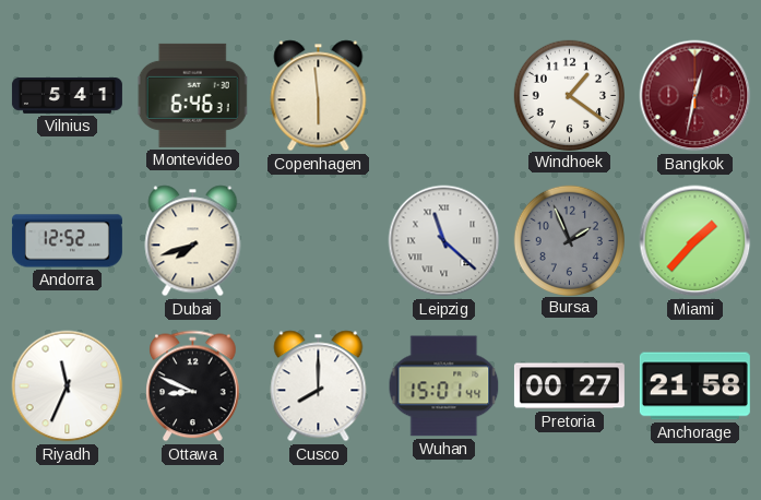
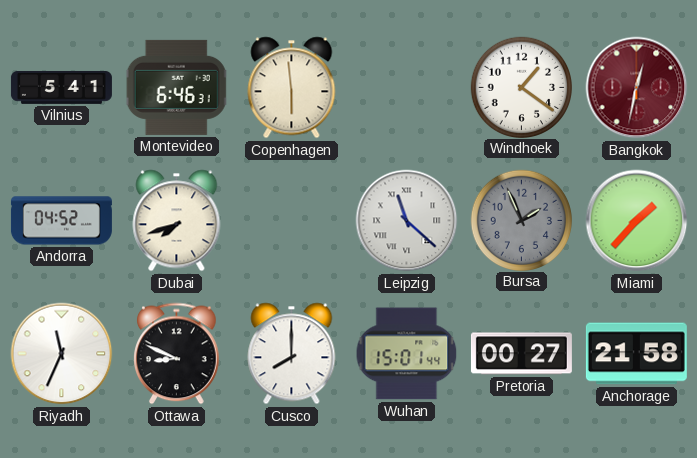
Andorra: 12:52 -> 04:52 (61, 221)
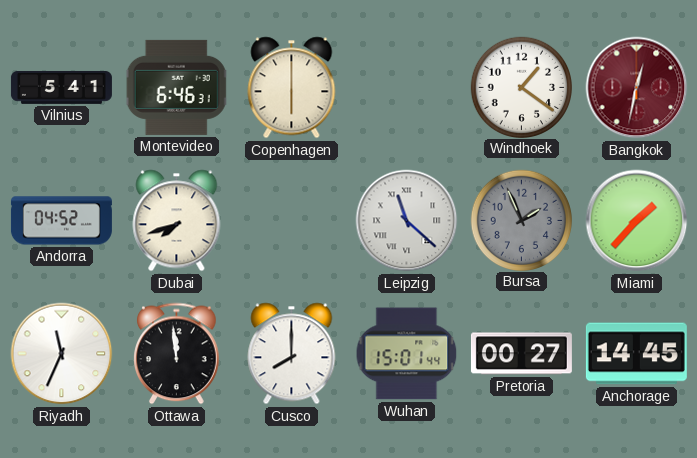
Copenhagen: 5:59 -> 6:00 (292, 88)
Ottawa: 8:49 -> 11:59 (177, 354)
Anchorage: 21:58 -> 14:45 (636, 354)
